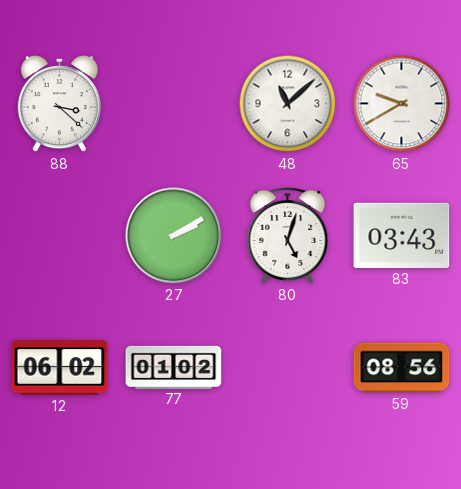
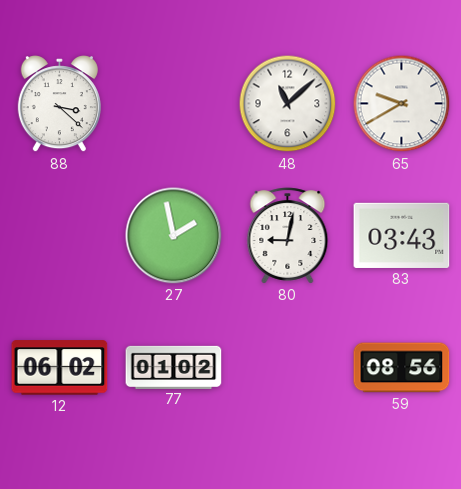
27: 2:10 -> 1:58 (174, 236)
80: 5:03 -> 9:02 (288, 236)
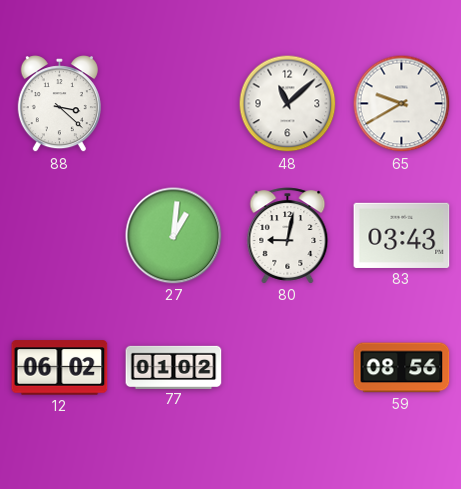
27: 1:58 -> 1:01 (174, 236)
